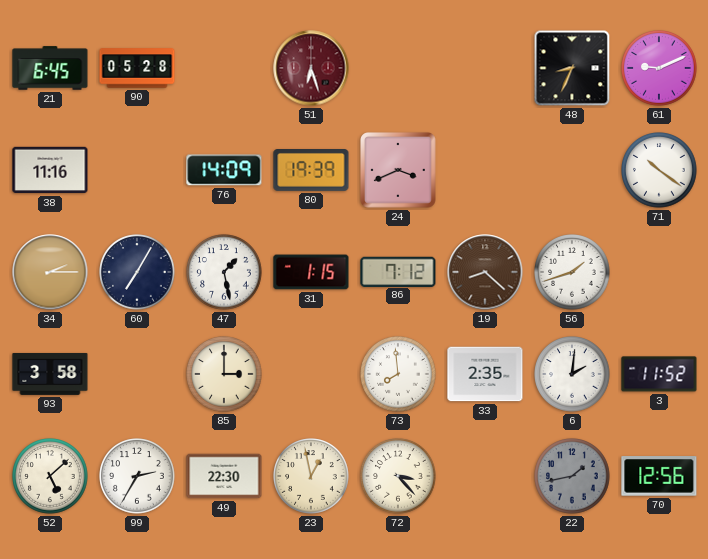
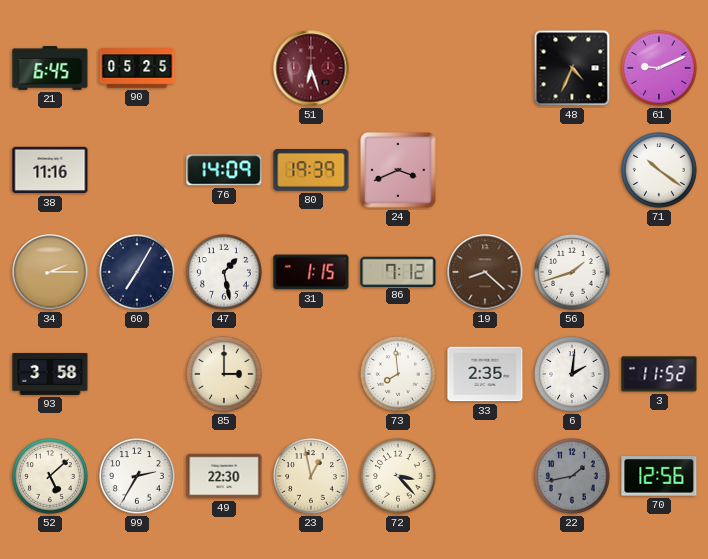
90: 05:28 -> 05:25 (137, 68)
48: 8:34 -> 4:34 (572, 68)
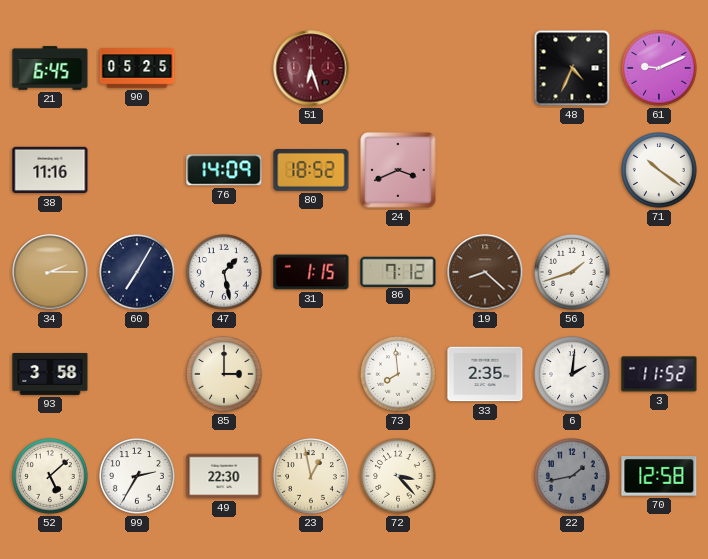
80: 19:39 -> 18:52 (311, 171)
70: 12:56 -> 12:58 (659, 476)
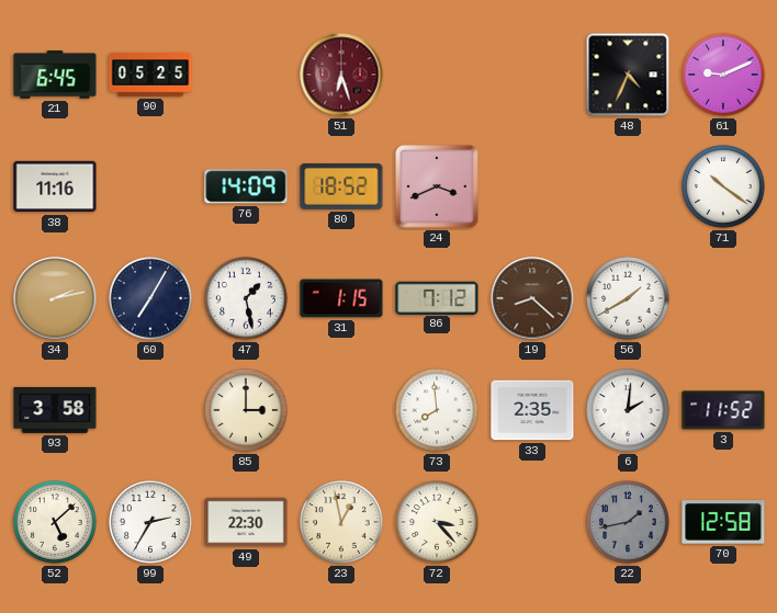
34: 2:15 -> 2:13 (55, 298)
56: 1:42 -> 1:40 (628, 298)
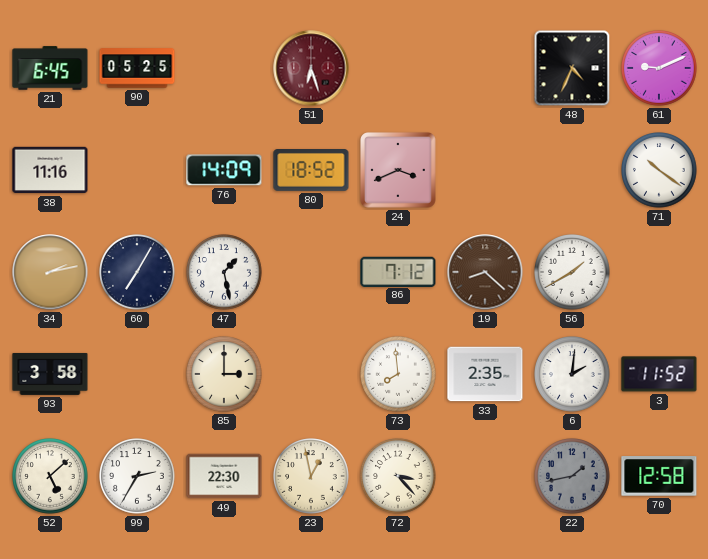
31: 1:15 -> none (341, 298)
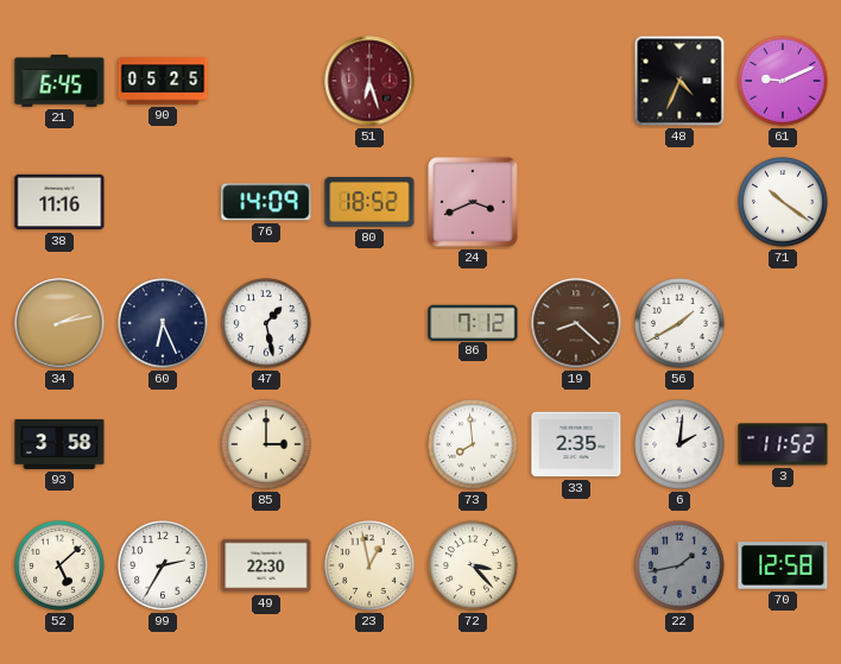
60: 7:05 -> 6:26 (163, 323)
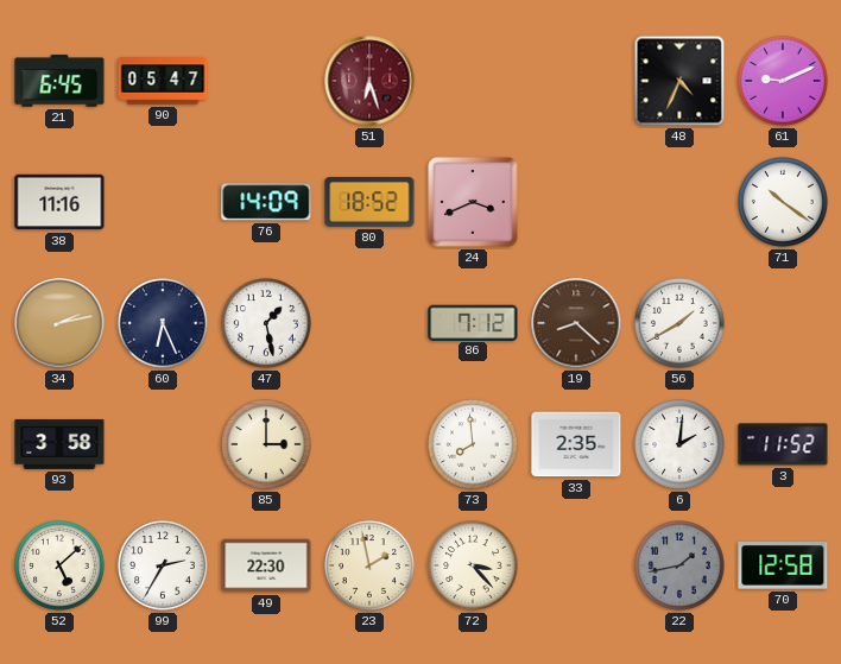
90: 05:25 -> 05:47 (163, 81)
23: 12:58 -> 1:58 (369, 565)
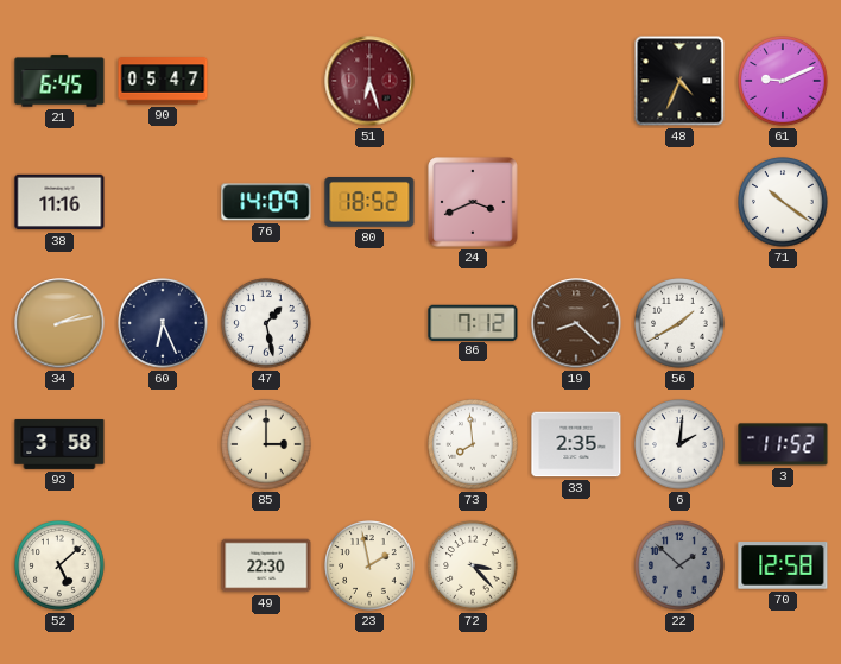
99: 2:35 -> none (163, 565)
22: 1:43 -> 1:52 (679, 565)
